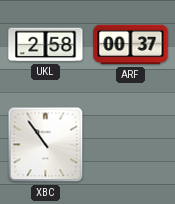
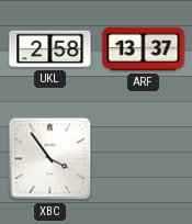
ARF: 00:37 -> 13:37 (144, 49)
XBC: 10:54 -> 3:54 (50, 159)
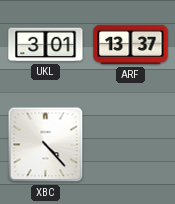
UKL: 2:58 -> 3:01 (46, 45)
XBC: 3:54 -> 4:23 (46, 145)
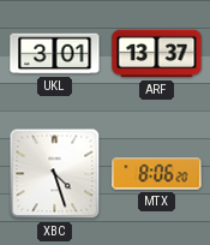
XBC: 4:23 -> 4:27 (55, 174)
MTX: none -> 8:06 (157, 174)
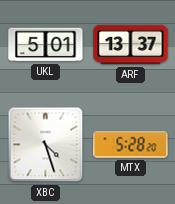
UKL: 3:01 -> 5:01 (46, 45)
MTX: 8:06 -> 5:28 (131, 145)
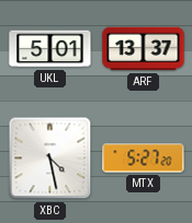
XBC: 4:27 -> 4:28 (50, 159)
MTX: 5:28 -> 5:27 (144, 159)
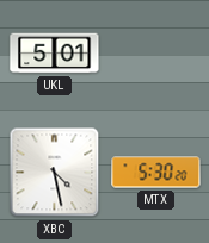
ARF: 13:37 -> none (144, 49)
MTX: 5:27 -> 5:30 (156, 173)
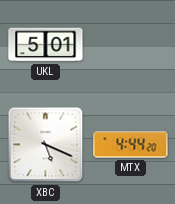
XBC: 4:28 -> 5:19 (46, 145)
MTX: 5:30 -> 4:44 (131, 145)
